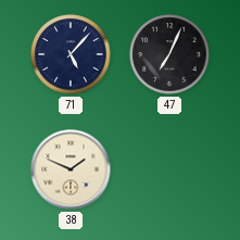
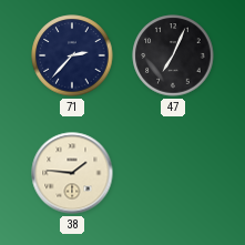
71: 5:07 -> 2:37 (72, 55)
38: 1:49 -> 1:46 (72, 173)
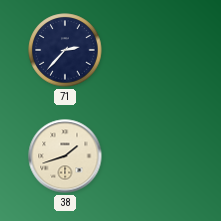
47: 7:04 -> none (173, 55)
38: 1:46 -> 1:42 (65, 156)
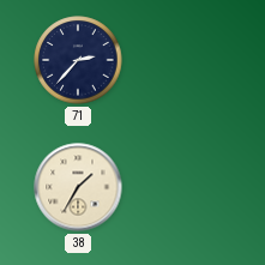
38: 1:42 -> 1:35 (78, 187)
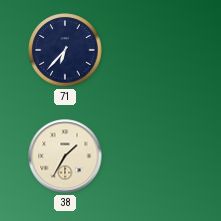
71: 2:37 -> 6:37 (65, 50)
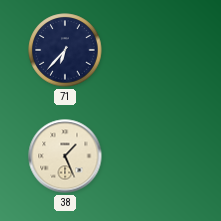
38: 1:35 -> 1:26 (65, 156)
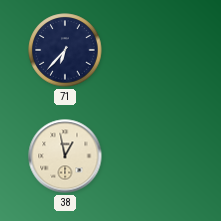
38: 1:26 -> 12:58 (65, 156)
